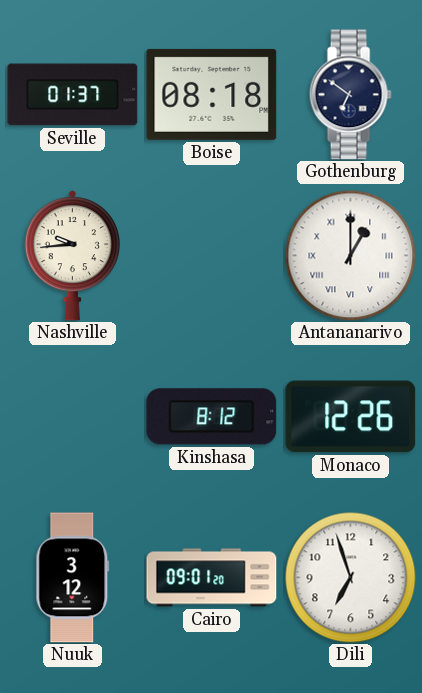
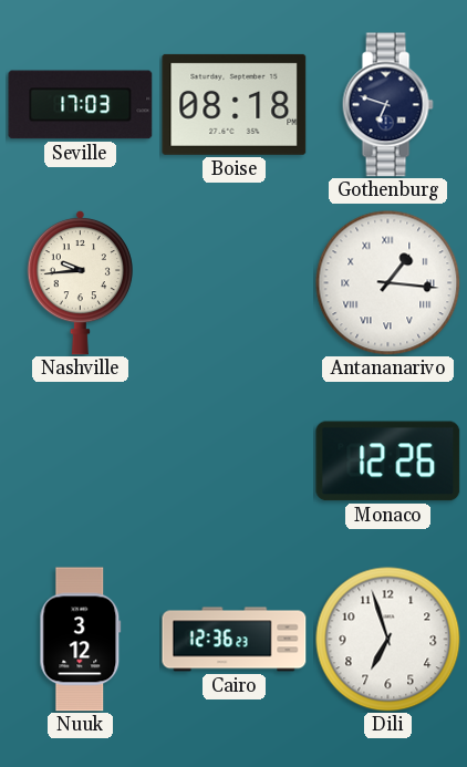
Seville: 01:37 -> 17:03 (81, 105)
Gothenburg: 6:51 -> 6:48 (387, 105)
Antananarivo: 1:00 -> 1:16 (388, 283)
Kinshasa: 8:12 -> none (212, 417)
Cairo: 09:01 -> 12:36 (235, 640)
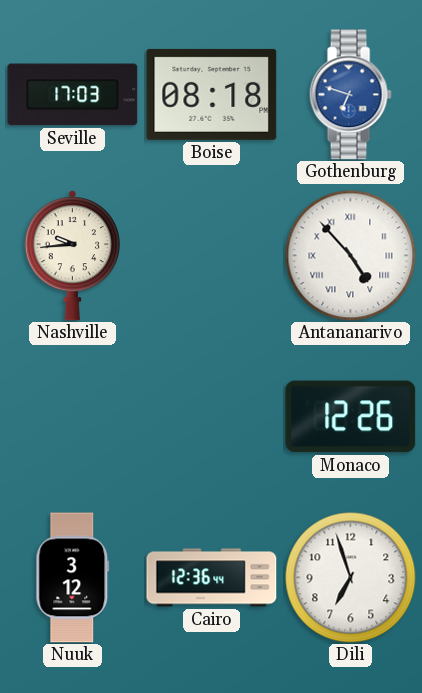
Gothenburg dial: navy -> blue (350, 95)
Antananarivo: 1:16 -> 4:53 (351, 256)
Cairo: 12:36:23 -> 12:36:44 (212, 578)
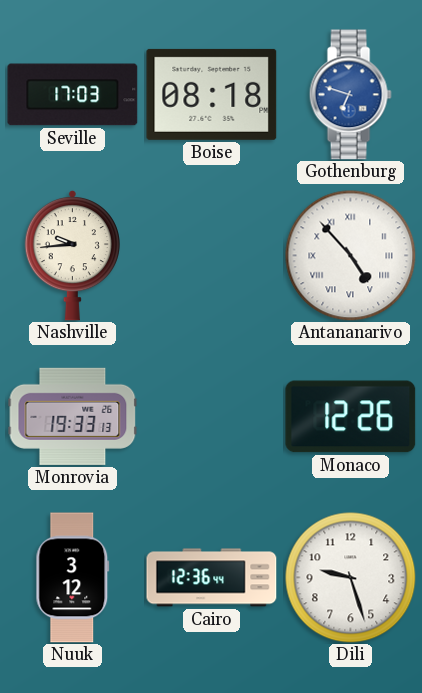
Monrovia: none -> 19:33 (73, 416)
Dili: 6:57 -> 9:27 (351, 578)
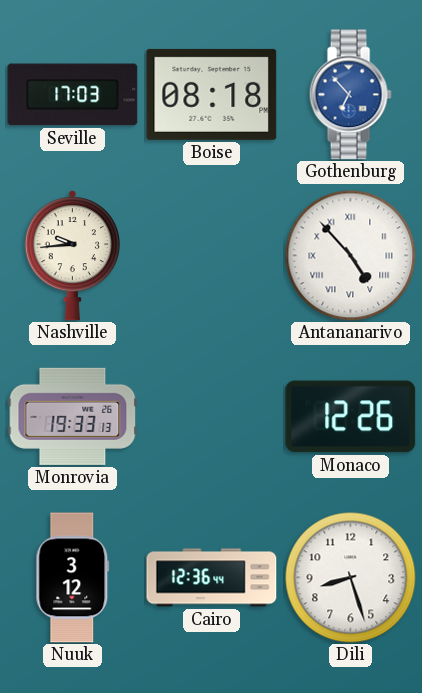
Gothenburg: 6:48 -> 6:53 (350, 95)
Dili: 9:27 -> 8:27 (351, 578)
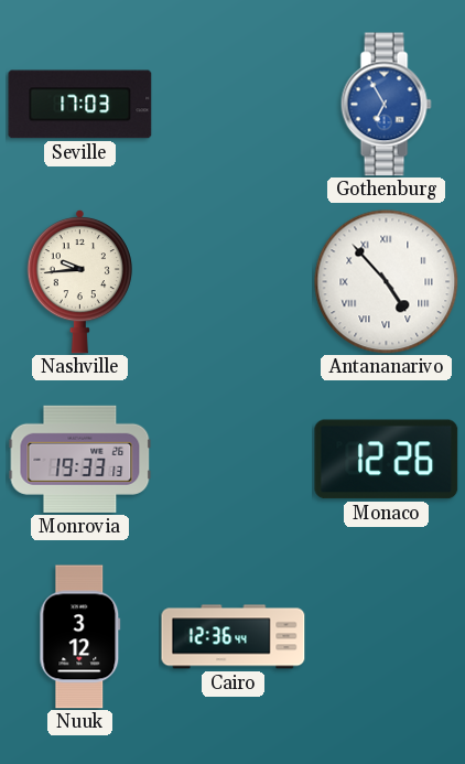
Boise: 08:18 -> none (212, 94)
Gothenburg: 6:53 -> 6:55 (386, 105)
Dili: 8:27 -> none (351, 578)
